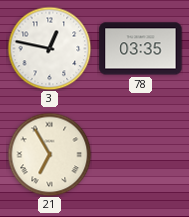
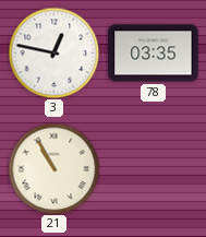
21: 6:55 -> 10:55 (53, 168)
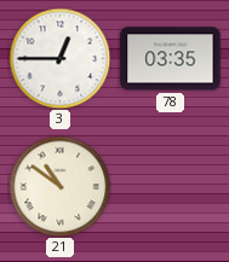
3: 12:47 -> 12:45 (59, 58)
21: 10:55 -> 10:51 (59, 186)
